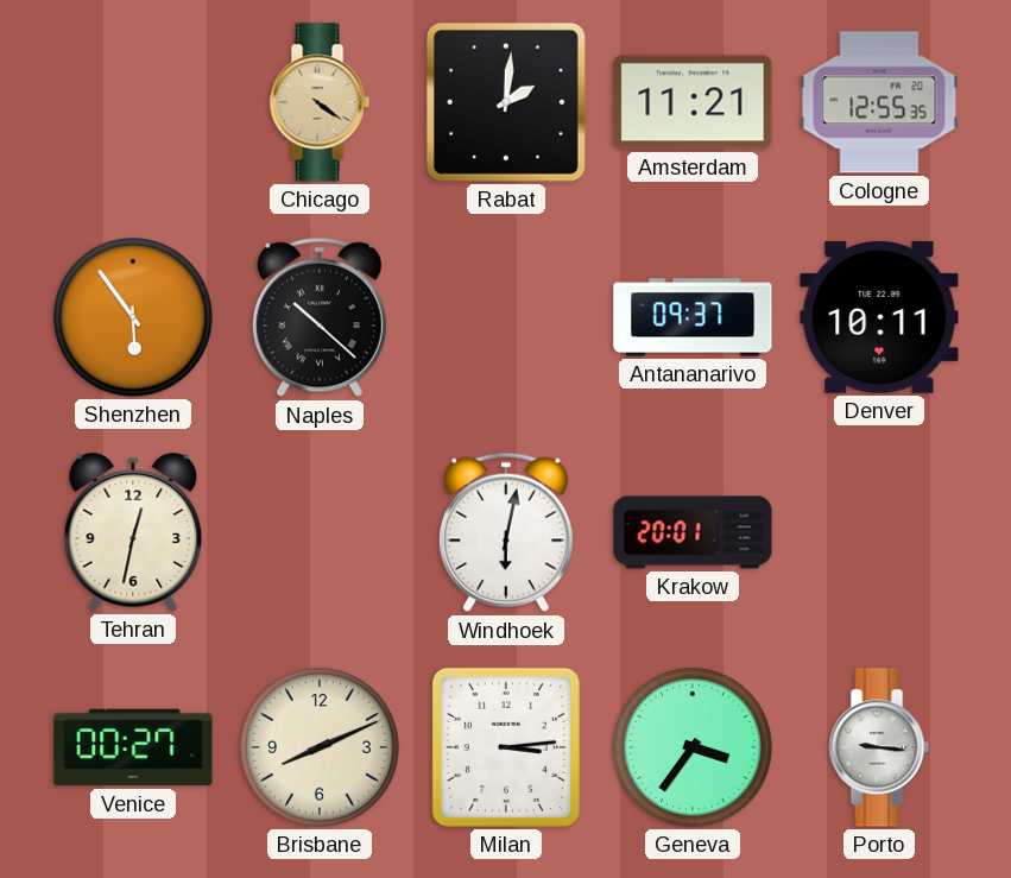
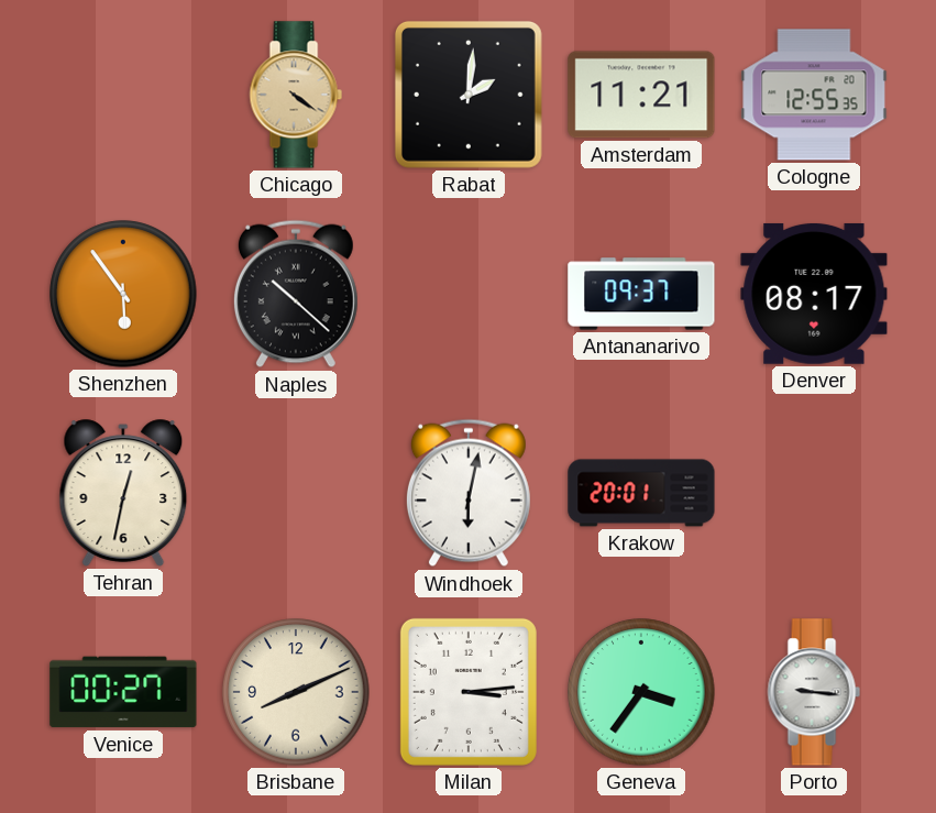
Denver: 10:11 -> 08:17 (814, 294)
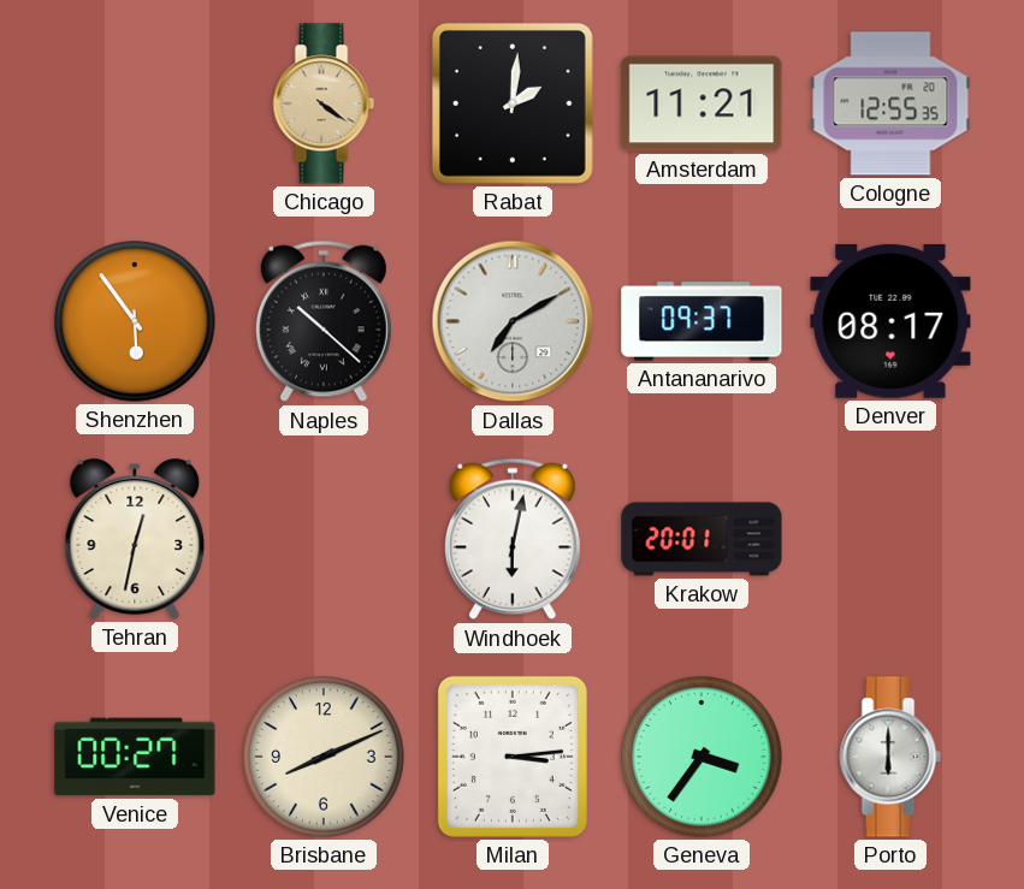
Dallas: none -> 7:10 (513, 321)
Porto: 9:16 -> 6:00 (890, 757)
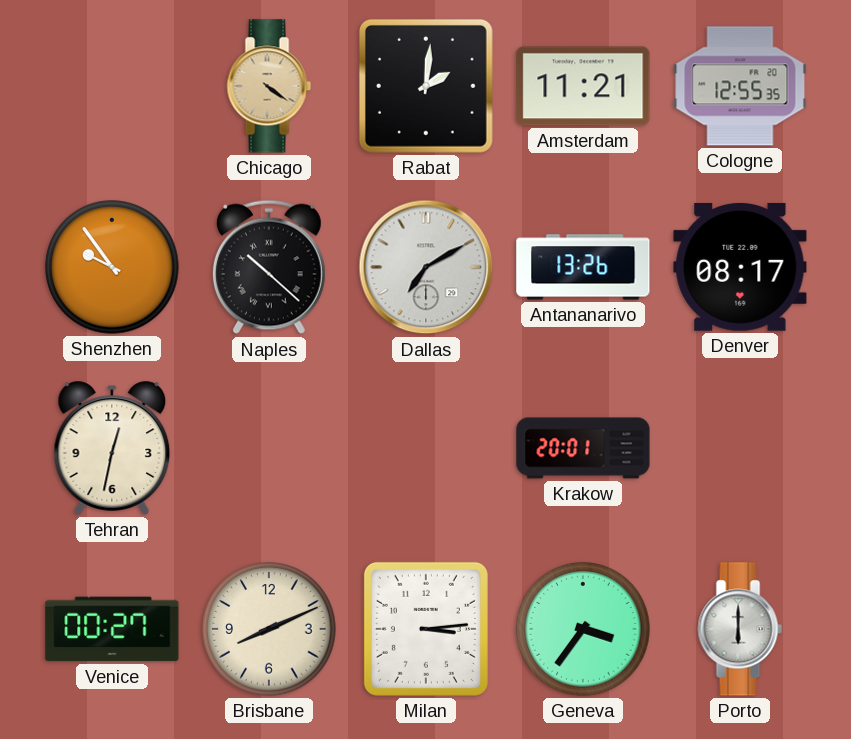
Shenzhen: 5:54 -> 9:54 (112, 267)
Antananarivo: 09:37 -> 13:26 (583, 267)
Windhoek: 6:02 -> none (513, 539)
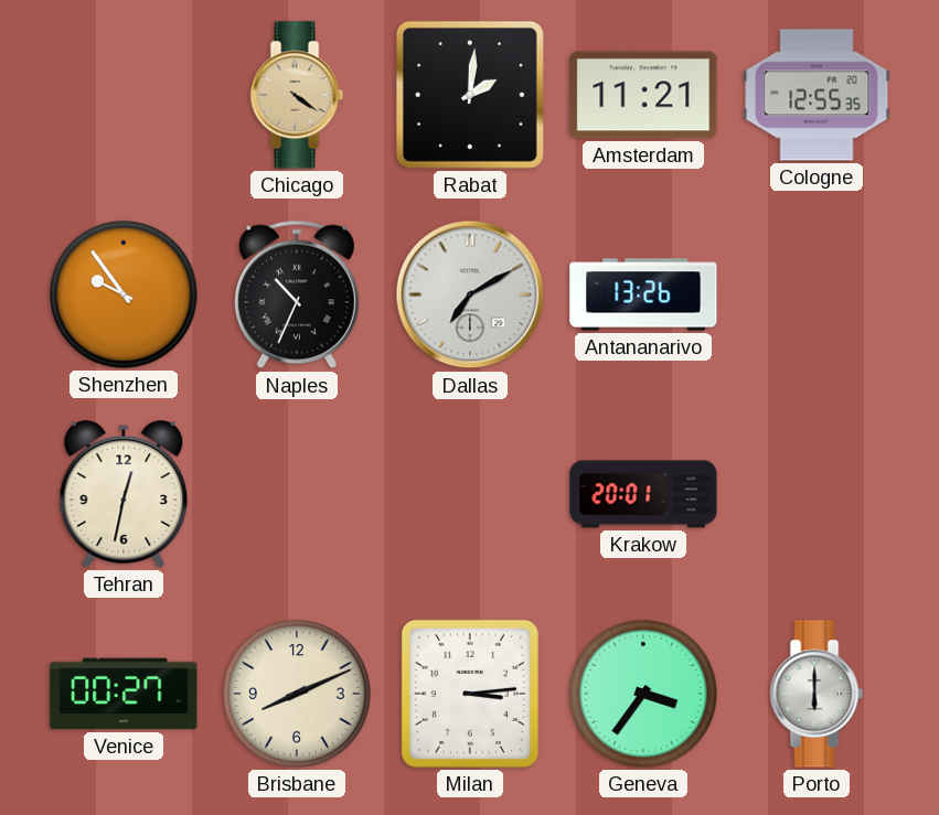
Naples: 10:22 -> 10:34 (297, 294)
Denver: 08:17 -> none (740, 267)
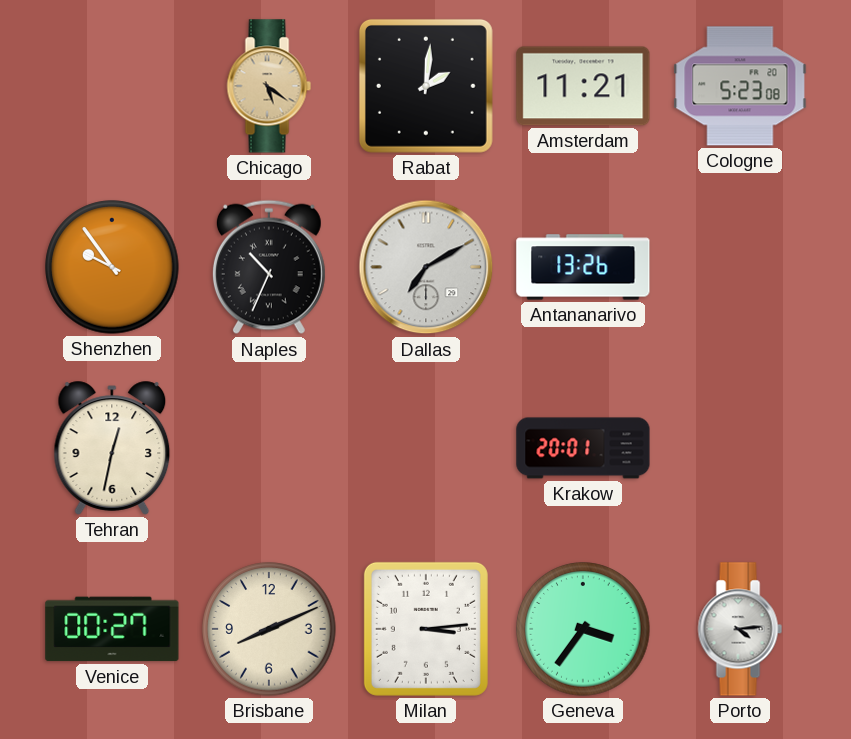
Chicago: 4:21 -> 5:21 (269, 86)
Cologne: 12:55 -> 5:23 (740, 86)
Porto: 6:00 -> 4:14 (740, 629)
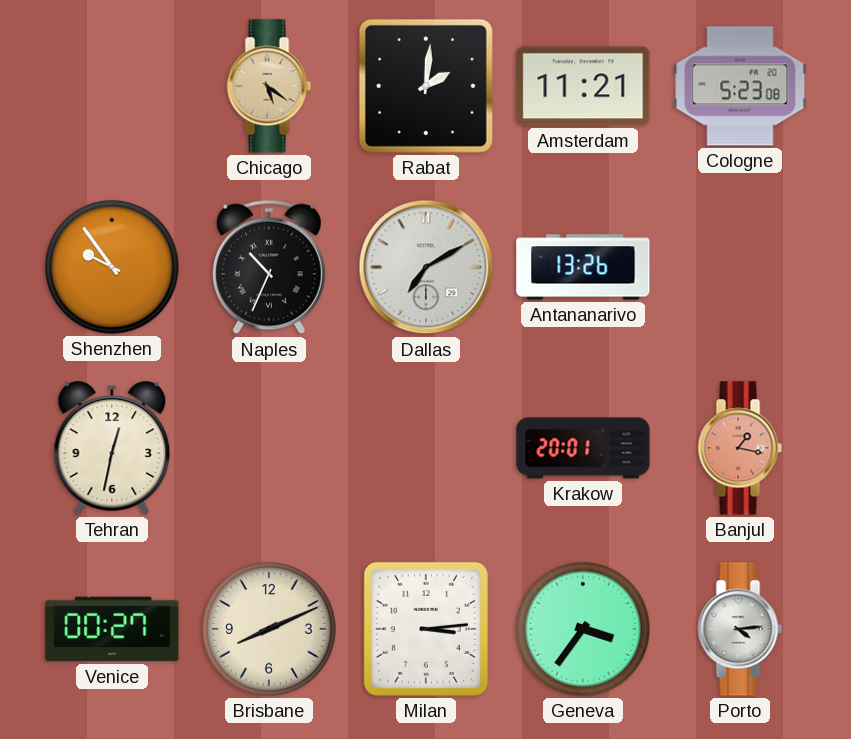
Banjul: none -> 1:17 (740, 448)
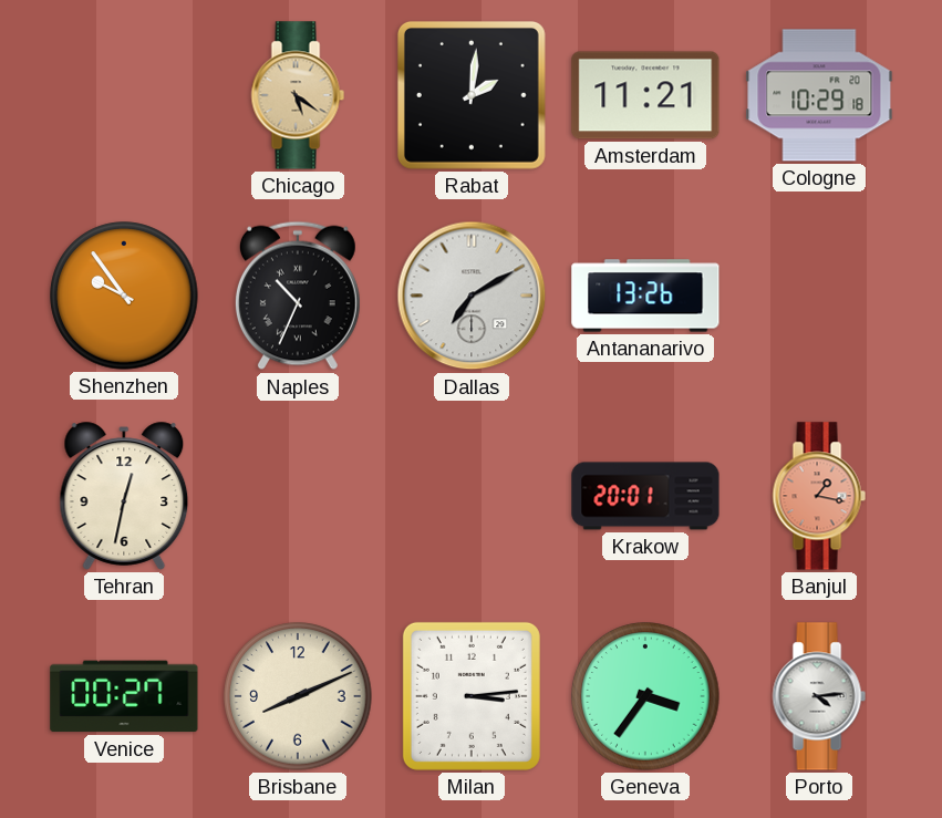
Cologne: 5:23 -> 10:29 (819, 95)
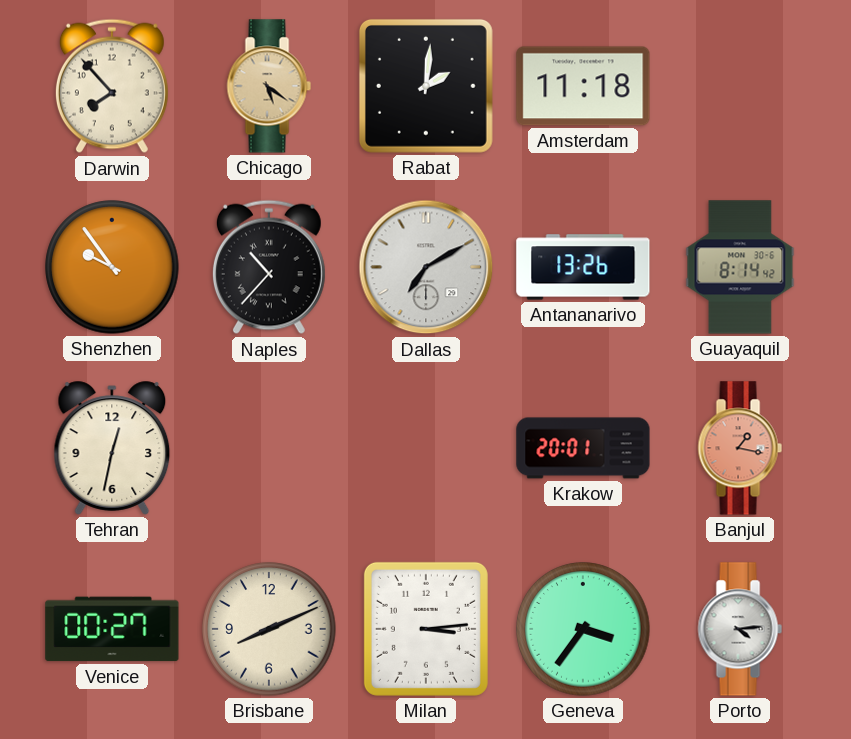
Darwin: none -> 7:53 (112, 86)
Amsterdam: 11:21 -> 11:18 (583, 86)
Cologne: 10:29 -> none (819, 95)
Naples: 10:34 -> 10:37 (269, 267)
Guayaquil: none -> 8:14 (740, 267)
